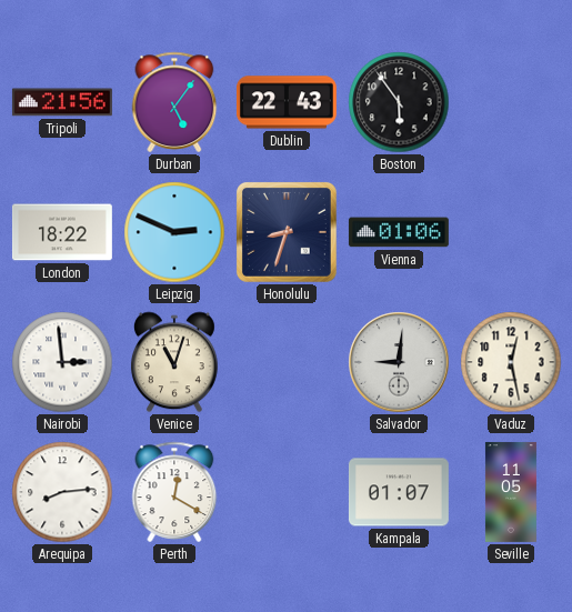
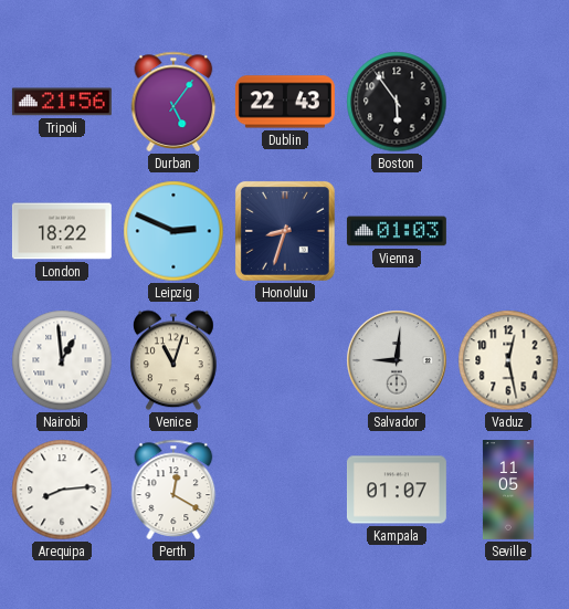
Vienna: 01:06 -> 01:03 (397, 231)
Nairobi: 2:59 -> 12:59 (62, 360)
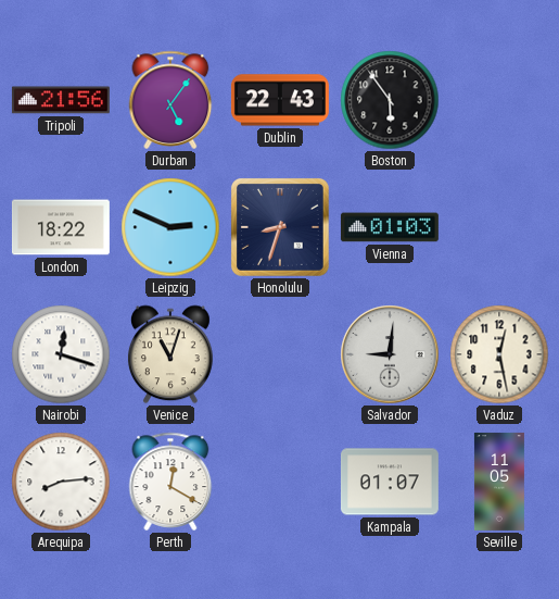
Nairobi: 12:59 -> 12:18 (61, 354)
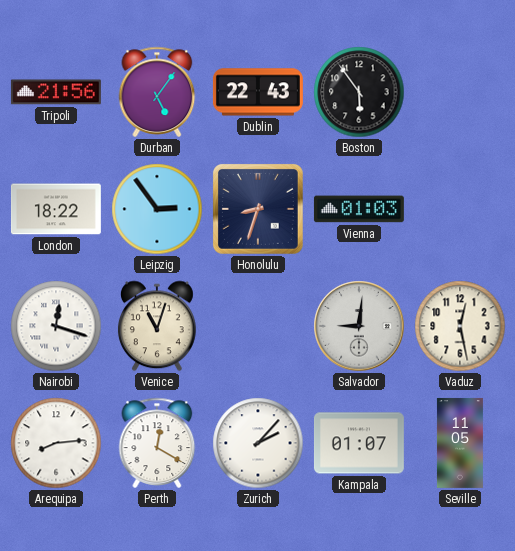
Leipzig: 2:49 -> 2:54 (157, 209)
Zurich: none -> 2:07 (258, 443)
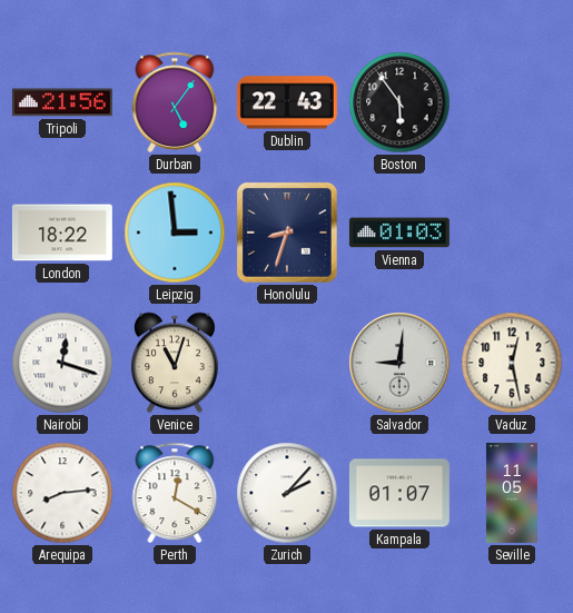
Leipzig: 2:54 -> 2:59 (175, 233)
